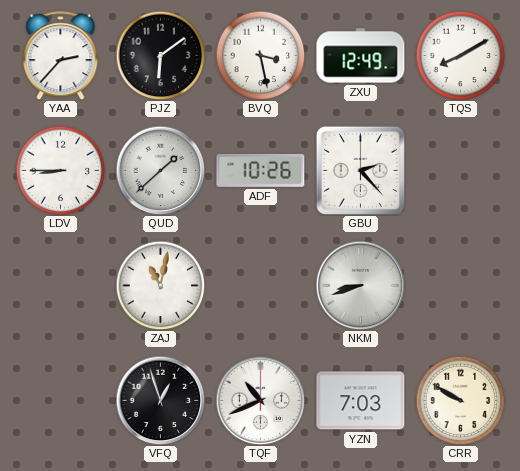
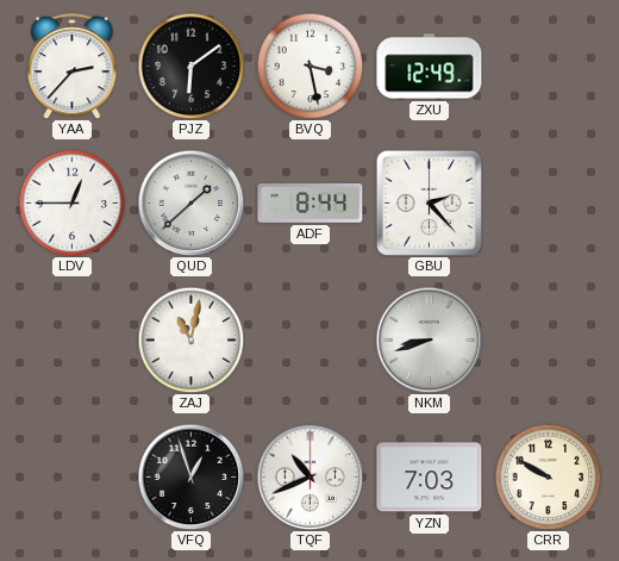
TQS: 8:10 -> none (460, 55)
LDV: 8:45 -> 12:45 (71, 202)
ADF: 10:26 -> 8:44 (311, 202)
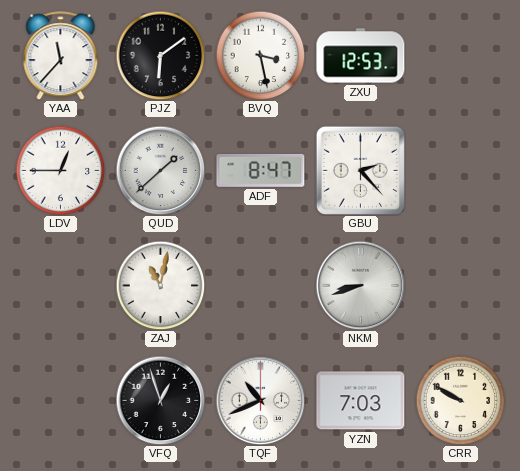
YAA: 2:37 -> 11:37 (61, 56)
ZXU: 12:49 -> 12:53 (361, 56)
ADF: 8:44 -> 8:47 (261, 170)
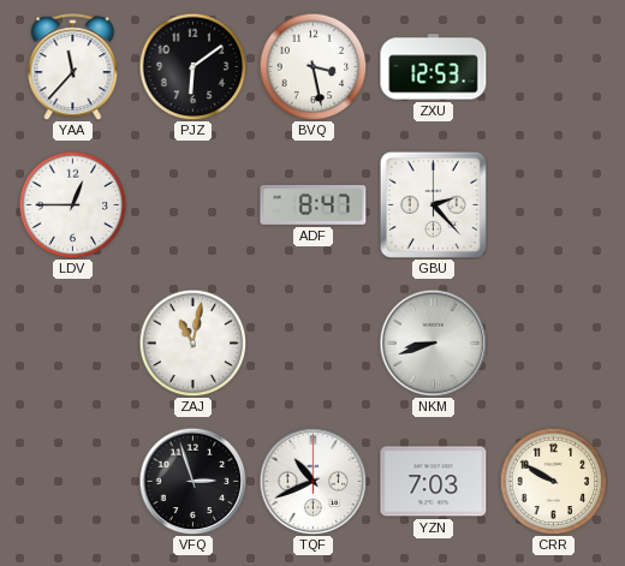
QUD: 1:38 -> none (160, 170)
VFQ: 12:57 -> 2:57 (192, 481)
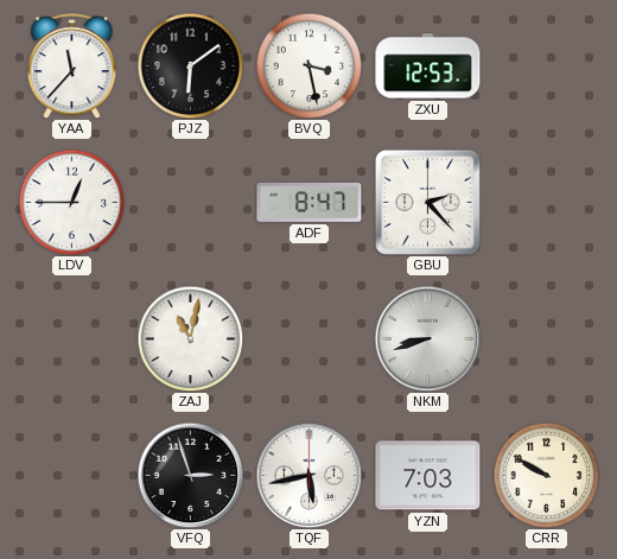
TQF: 10:41 -> 5:43 (308, 475)
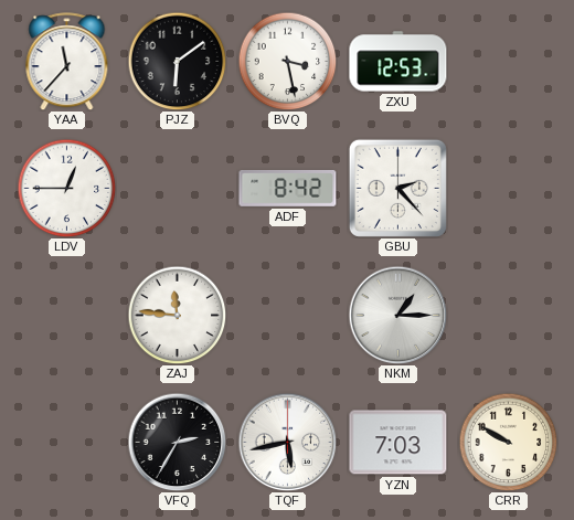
ADF: 8:47 -> 8:42 (288, 188)
ZAJ: 11:02 -> 11:46 (177, 315)
NKM: 8:42 -> 1:15 (397, 315)
VFQ: 2:57 -> 2:35 (177, 442)
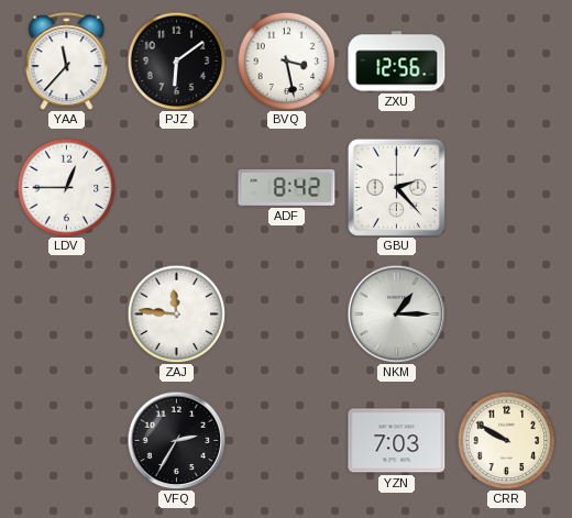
ZXU: 12:53 -> 12:56 (397, 62)
TQF: 5:43 -> none (287, 442)
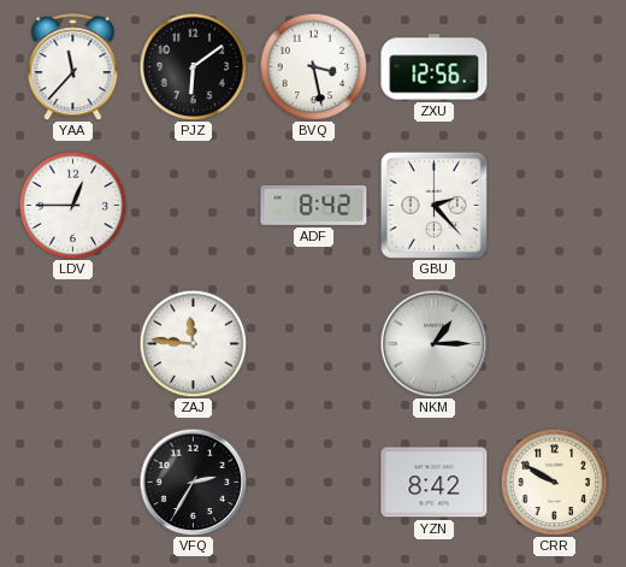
YZN: 7:03 -> 8:42 (435, 483)
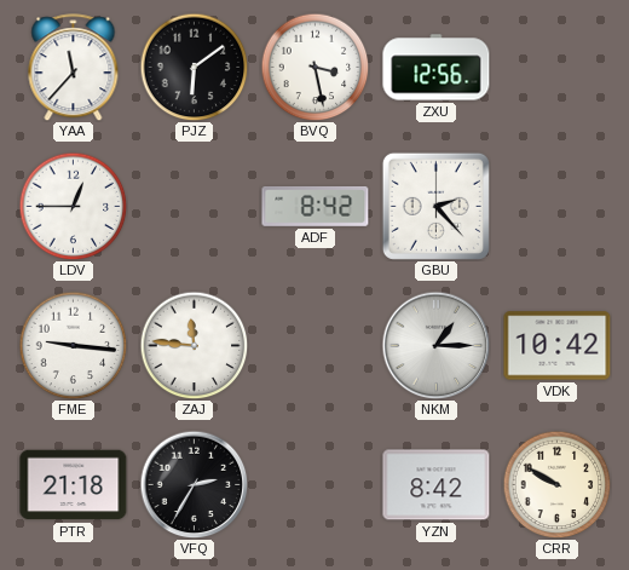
FME: none -> 9:16 (73, 345)
VDK: none -> 10:42 (558, 346)
PTR: none -> 21:18 (74, 485)
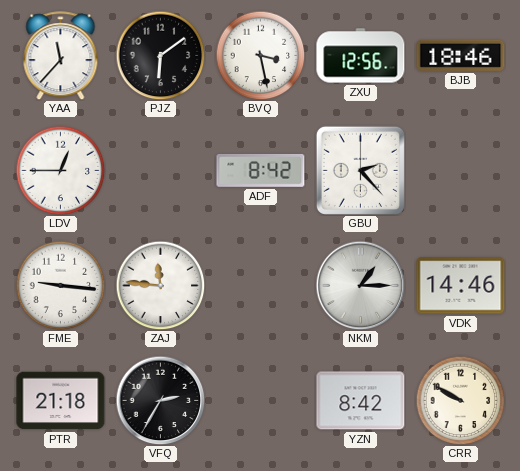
BJB: none -> 18:46 (461, 55)
VDK: 10:42 -> 14:46 (461, 286)
